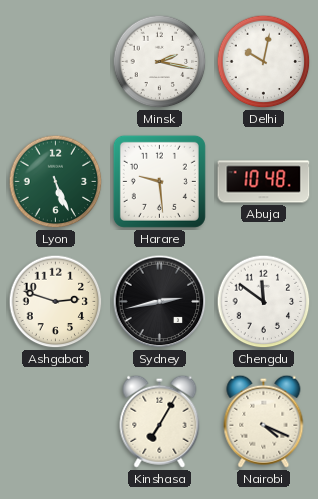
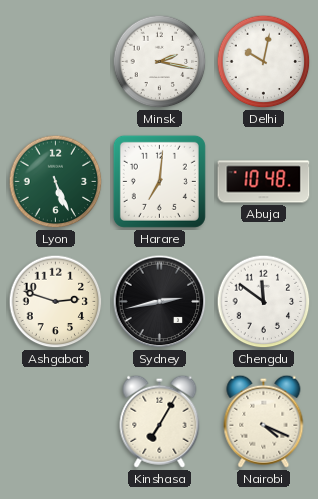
Harare: 9:29 -> 7:01 (159, 181)
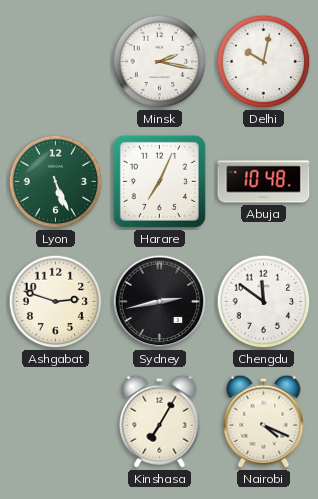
Harare: 7:01 -> 7:04 (159, 181)
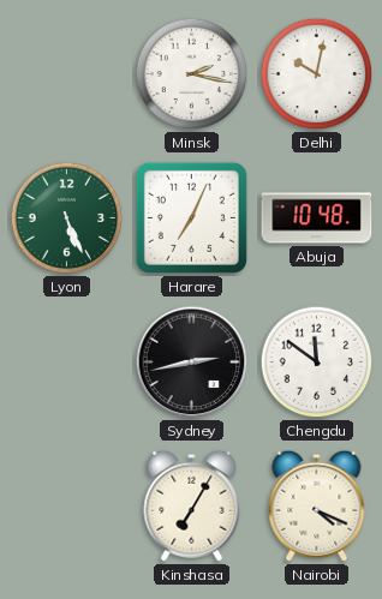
Ashgabat: 2:48 -> none (56, 302)
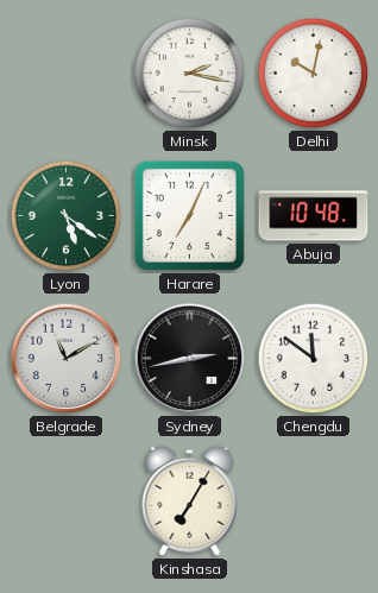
Lyon: 5:26 -> 5:21 (67, 216)
Belgrade: none -> 11:10 (67, 359)
Nairobi: 4:19 -> none (317, 505)
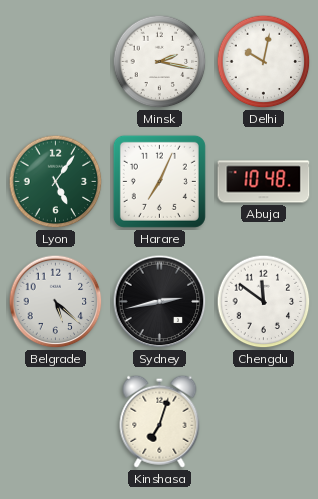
Lyon: 5:21 -> 5:06 (56, 182)
Belgrade: 11:10 -> 5:22 (56, 302)
Kinshasa: 7:05 -> 7:03 (160, 421)
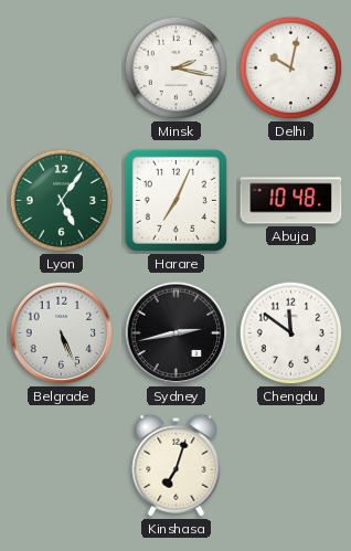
Belgrade: 5:22 -> 5:26 (62, 333)
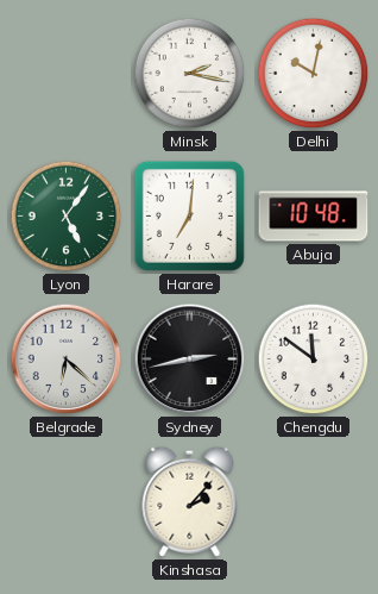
Harare: 7:04 -> 7:01 (189, 215)
Belgrade: 5:26 -> 6:22 (67, 359)
Kinshasa: 7:03 -> 2:07 (190, 501)
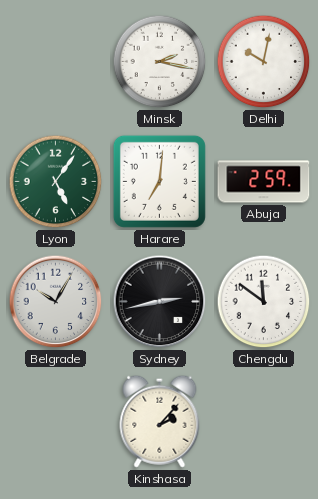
Abuja: 10:48 -> 2:59 (264, 182)
Belgrade: 6:22 -> 10:05 (56, 302)
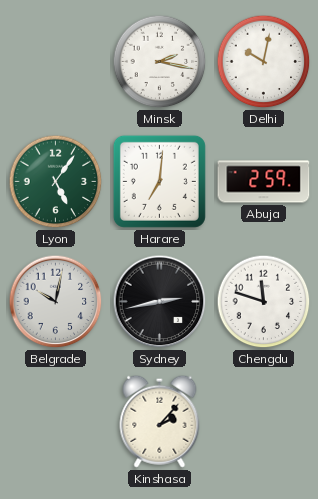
Belgrade: 10:05 -> 10:02 (56, 302)
Chengdu: 11:51 -> 11:48 (264, 302)
